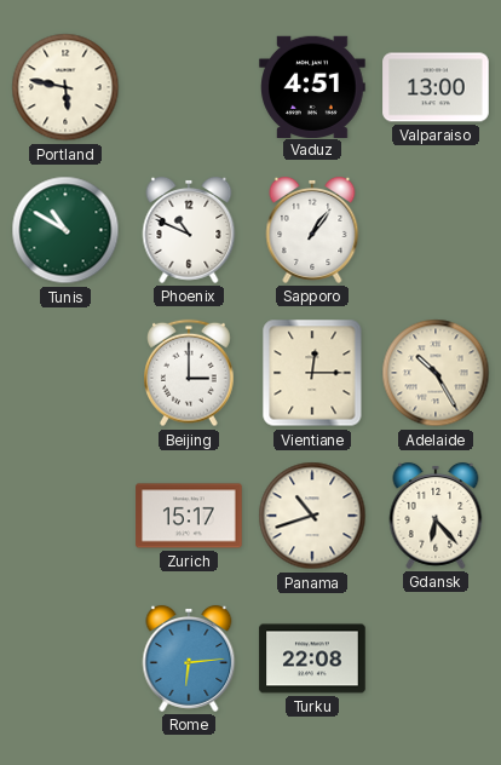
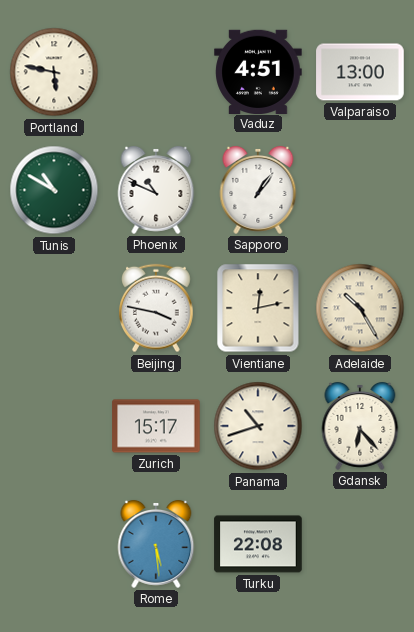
Beijing: 3:00 -> 3:47 (157, 308)
Vientiane: 12:15 -> 12:13 (258, 308)
Rome: 6:14 -> 5:29 (156, 544)
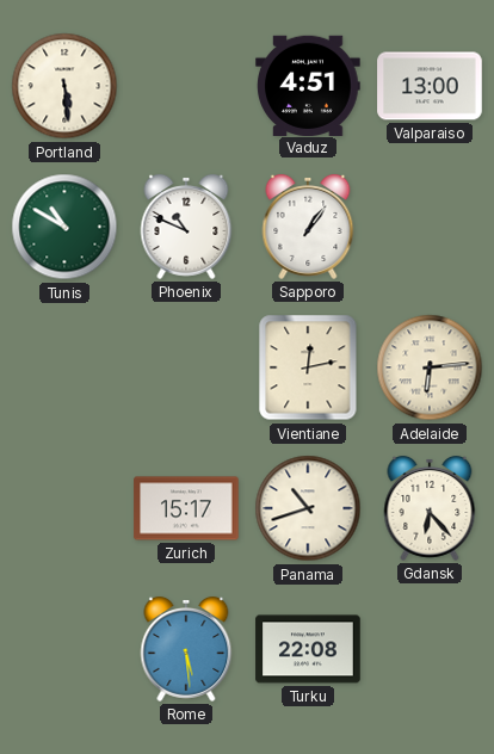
Portland: 5:47 -> 5:29 (64, 86)
Beijing: 3:47 -> none (157, 308)
Adelaide: 10:25 -> 6:14 (430, 367)
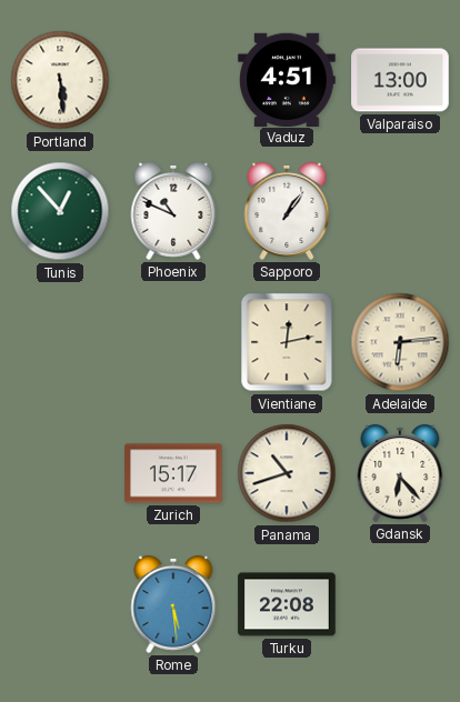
Tunis: 10:50 -> 12:53 (60, 211)
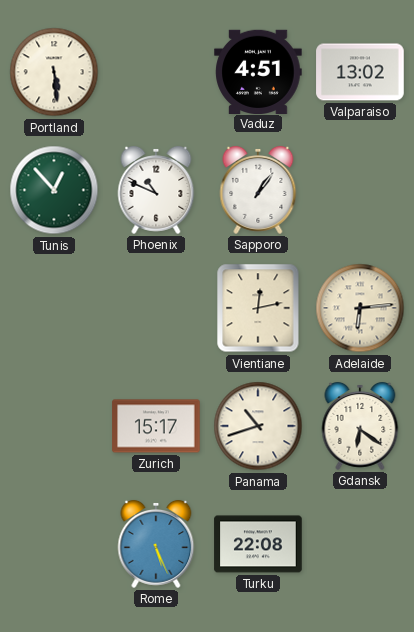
Valparaiso: 13:00 -> 13:02 (360, 72)
Gdansk: 6:23 -> 6:21 (360, 426)
Rome: 5:29 -> 5:26 (156, 544)
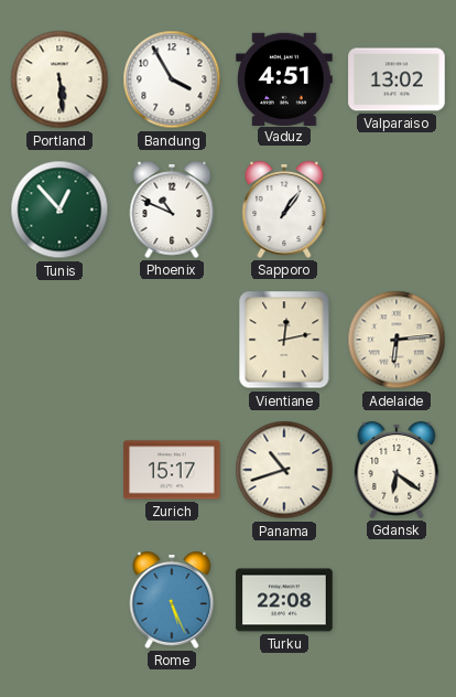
Bandung: none -> 3:55 (172, 79)
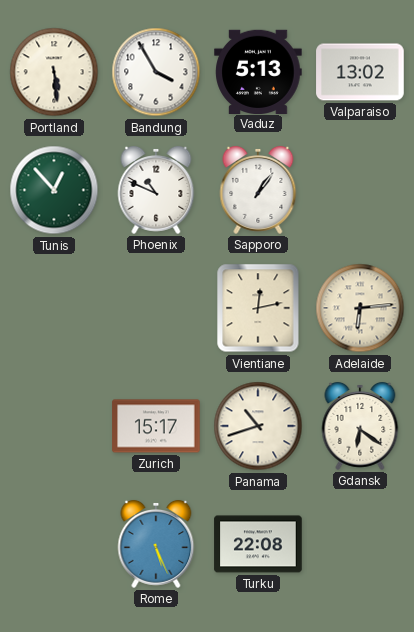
Vaduz: 4:51 -> 5:13 (258, 71)
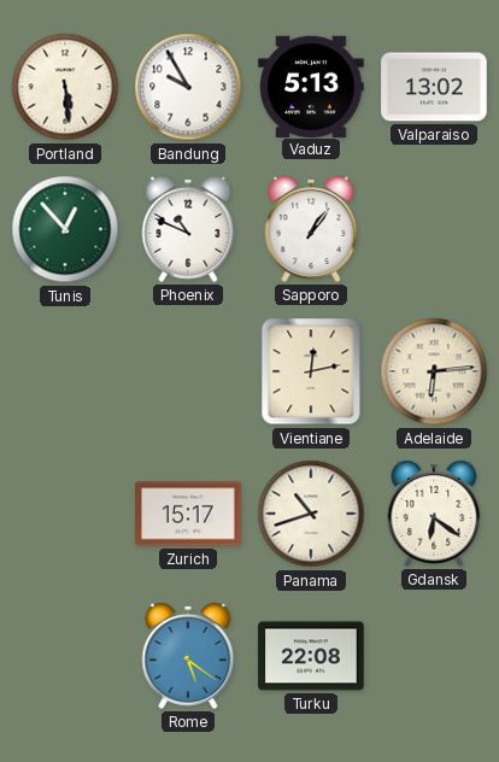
Bandung: 3:55 -> 9:55 (188, 87)
Rome: 5:26 -> 5:21 (188, 656)
